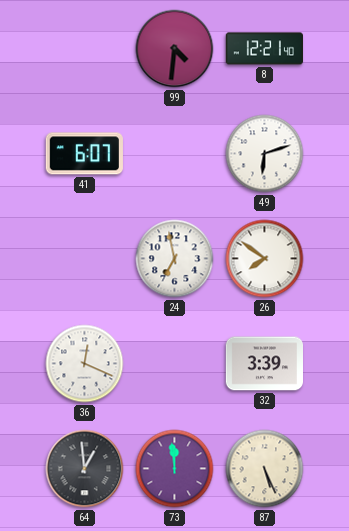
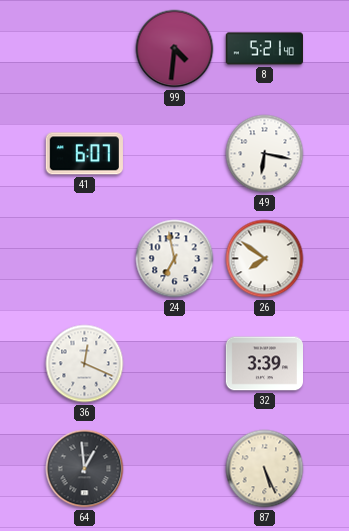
8: 12:21 -> 5:21 (264, 49)
49: 6:12 -> 6:17 (265, 154)
73: 11:59 -> none (175, 469)
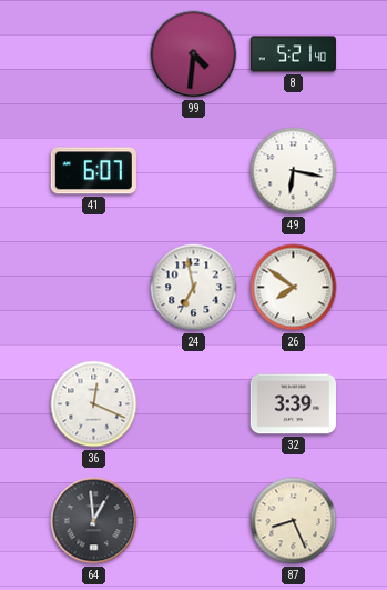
87: 5:26 -> 8:26 (294, 521)
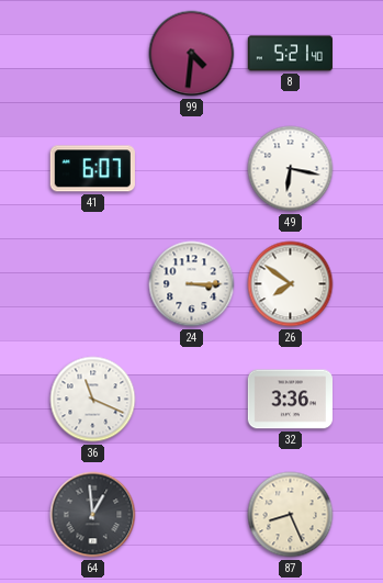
24: 6:58 -> 3:15 (192, 284)
36: 12:19 -> 11:19 (93, 400)
32: 3:39 -> 3:36 (290, 400)
